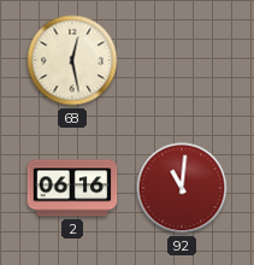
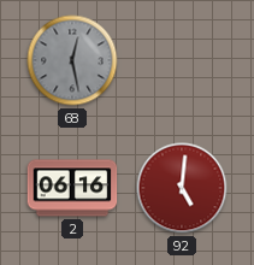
68 dial: cream -> grey (72, 60)
92: 11:01 -> 5:01 (182, 188)
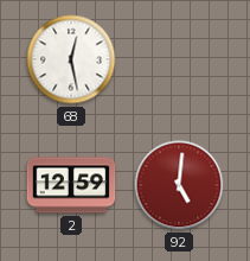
68 dial: grey -> white (71, 59)
2: 06:16 -> 12:59 (71, 185)
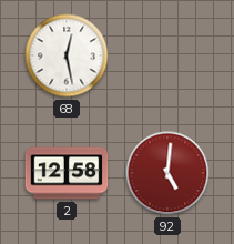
2: 12:59 -> 12:58 (67, 173)
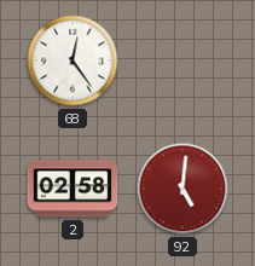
68: 12:28 -> 12:24 (73, 60)
2: 12:58 -> 02:58 (73, 189)
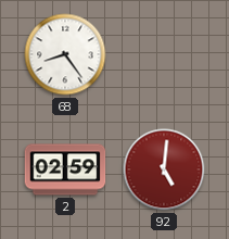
68: 12:24 -> 8:24 (65, 54)
2: 02:58 -> 02:59 (65, 169)
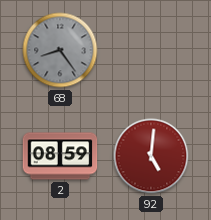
68 dial: white -> grey (60, 50)
2: 02:59 -> 08:59 (60, 156)
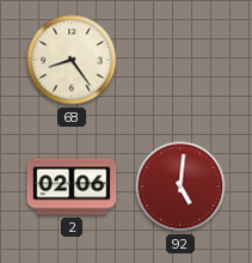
68 dial: grey -> cream (72, 60)
2: 08:59 -> 02:06 (72, 186)
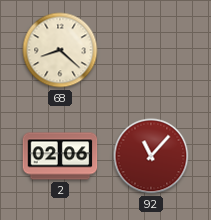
68: 8:24 -> 8:22 (60, 50)
92: 5:01 -> 11:07 (151, 156)
